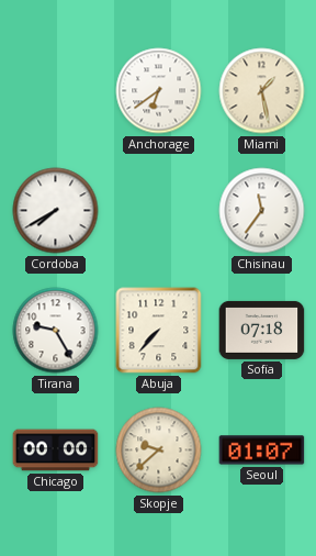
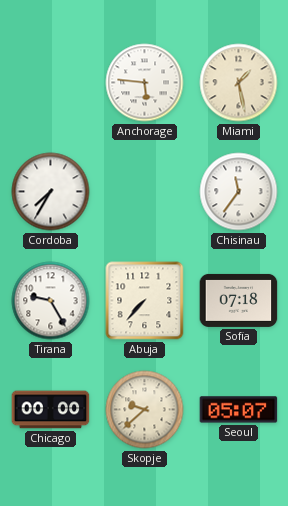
Anchorage: 6:39 -> 5:46 (145, 83)
Cordoba: 7:40 -> 7:35 (51, 192)
Seoul: 01:07 -> 05:07 (239, 410)
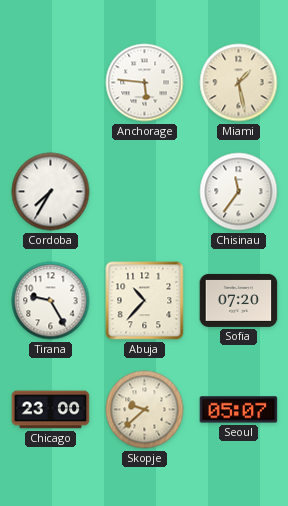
Abuja: 7:37 -> 10:37 (145, 301)
Sofia: 07:18 -> 07:20 (239, 300)
Chicago: 00:00 -> 23:00 (51, 410)
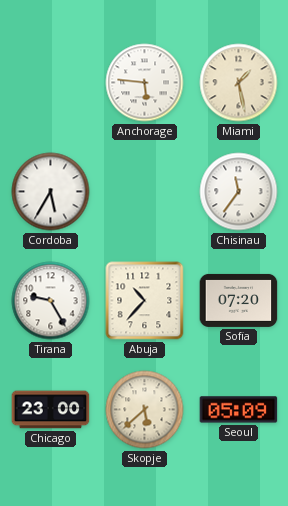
Cordoba: 7:35 -> 5:35 (51, 192)
Skopje: 9:38 -> 5:38 (145, 410)
Seoul: 05:07 -> 05:09 (239, 410)
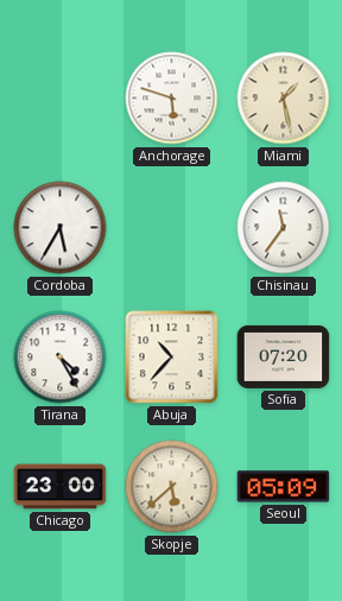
Anchorage: 5:46 -> 5:48 (172, 99)
Tirana: 9:25 -> 4:25 (61, 358)
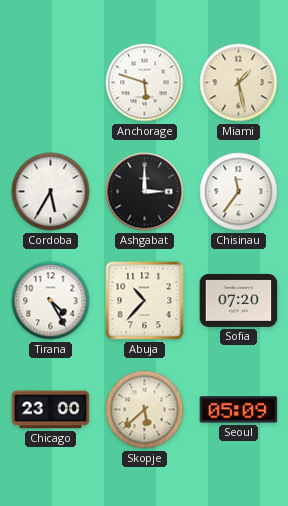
Ashgabat: none -> 3:00 (145, 192)
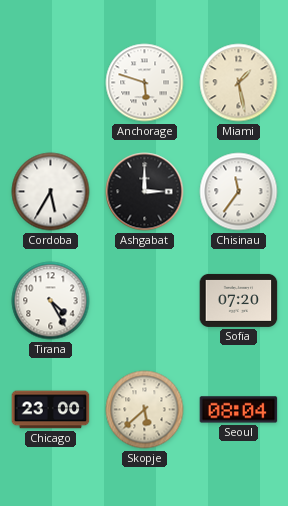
Abuja: 10:37 -> none (145, 301)
Seoul: 05:09 -> 08:04 (239, 410)
